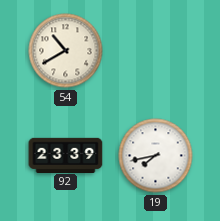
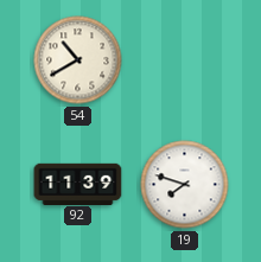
92: 23:39 -> 11:39 (78, 184)
19: 7:43 -> 7:48 (185, 185)
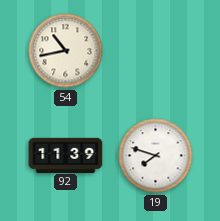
54: 10:40 -> 10:43 (66, 51)
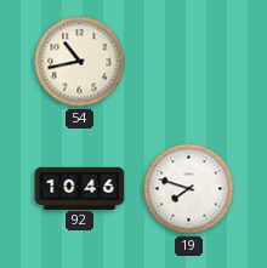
92: 11:39 -> 10:46 (80, 188)
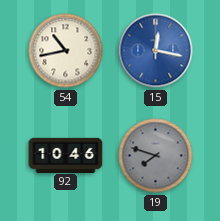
15: none -> 12:17 (156, 51)
19 dial: white -> grey (156, 156)
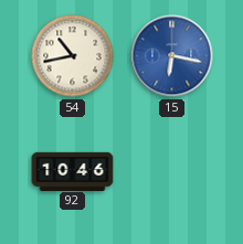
15: 12:17 -> 6:17 (172, 56)
19: 7:48 -> none (156, 156)
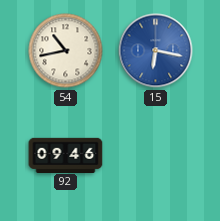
92: 10:46 -> 09:46 (66, 155)
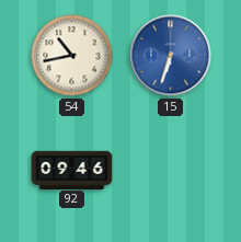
15: 6:17 -> 6:33 (171, 56)
